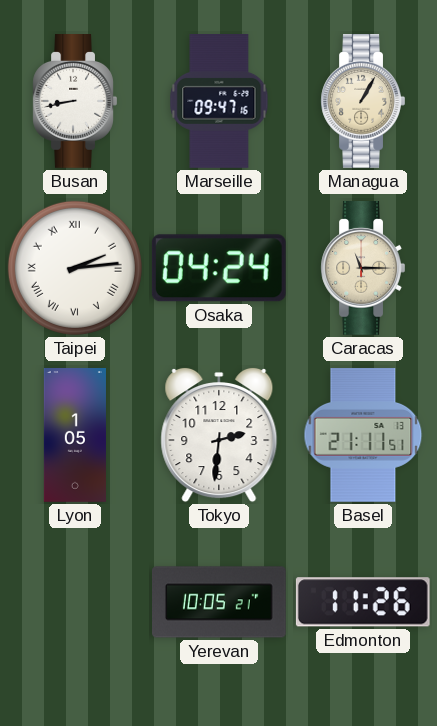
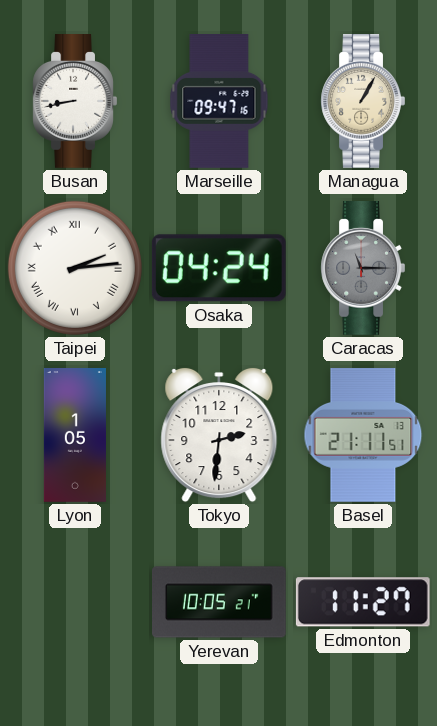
Caracas dial: cream -> grey (363, 269)
Edmonton: 11:26 -> 11:27 (363, 602)
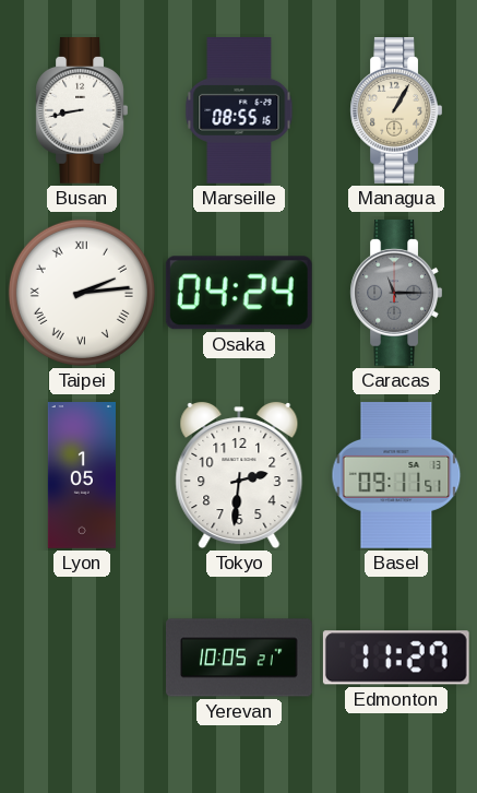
Marseille: 09:47 -> 08:55 (239, 111)
Basel: 21:11 -> 09:11 (396, 476)
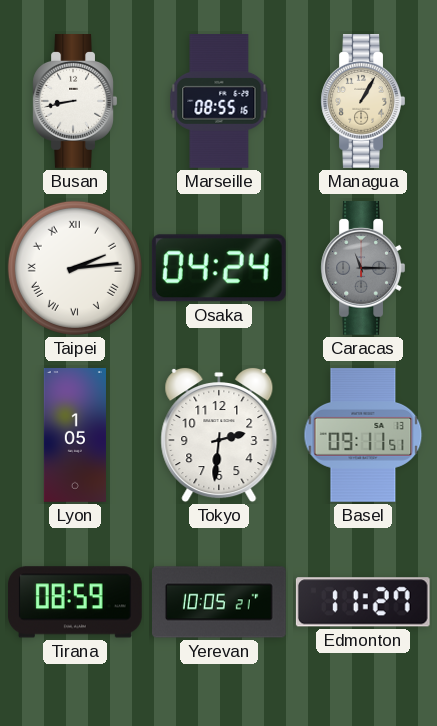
Tirana: none -> 08:59 (75, 602)
